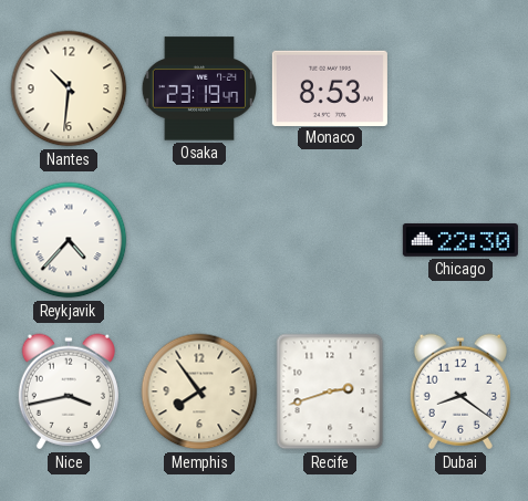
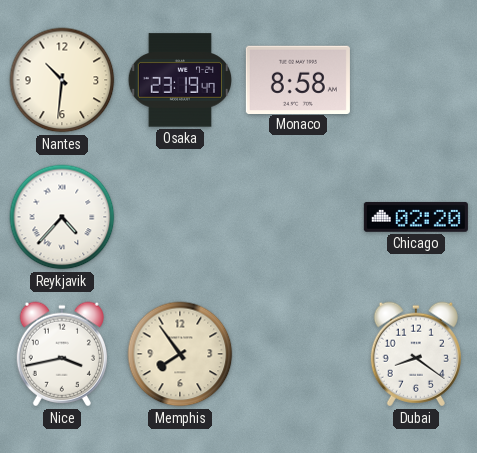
Monaco: 8:53 -> 8:58 (298, 79)
Chicago: 22:30 -> 02:20 (416, 217)
Recife: 2:42 -> none (330, 392)
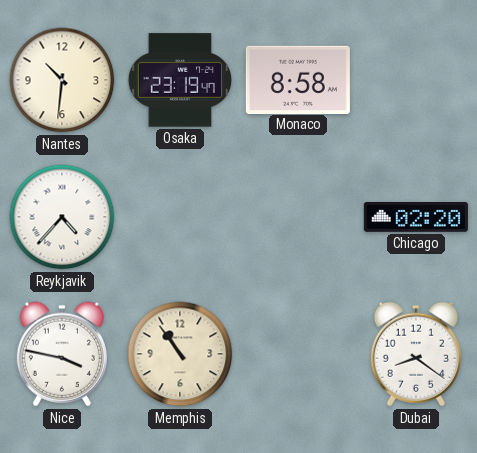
Nice: 3:43 -> 3:47 (62, 354)
Memphis: 7:54 -> 10:54 (180, 354)
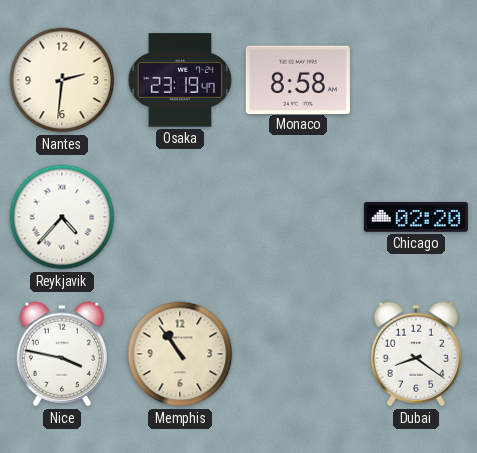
Nantes: 10:31 -> 2:31 (62, 80)
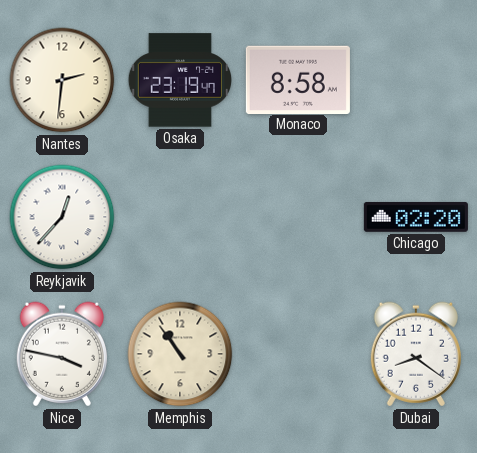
Reykjavik: 4:37 -> 12:37 (62, 217)
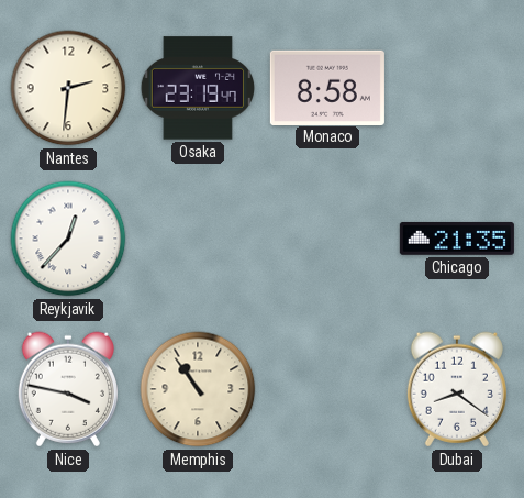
Chicago: 02:20 -> 21:35 (457, 239)
